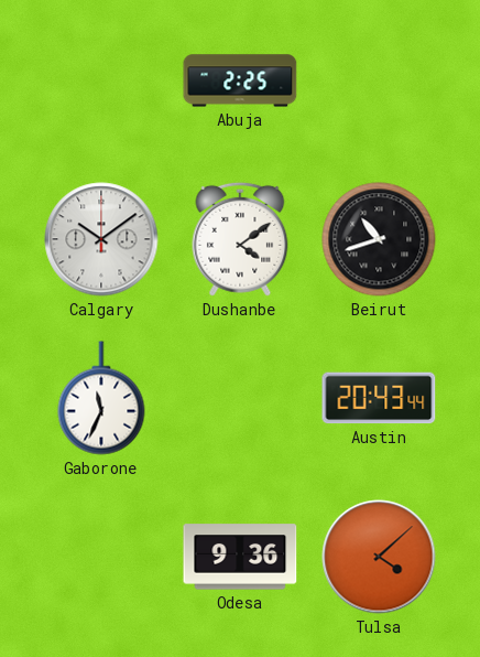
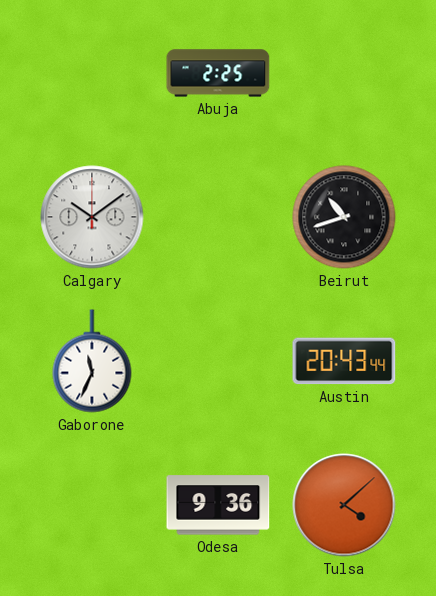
Dushanbe: 4:09 -> none (240, 239)
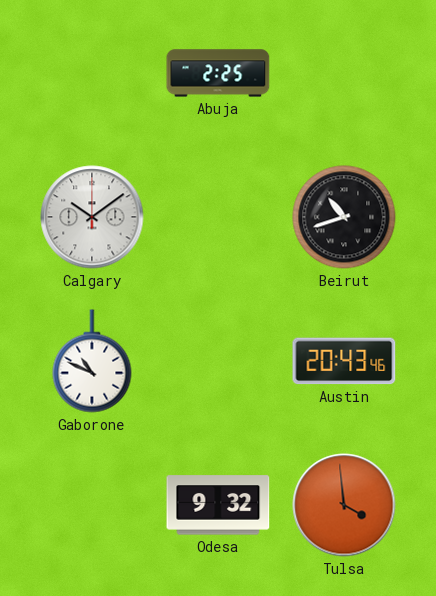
Gaborone: 11:34 -> 10:49 (92, 361)
Austin: 20:43:44 -> 20:43:46 (344, 361)
Odesa: 9:36 -> 9:32 (218, 505)
Tulsa: 4:08 -> 3:59 (344, 505)
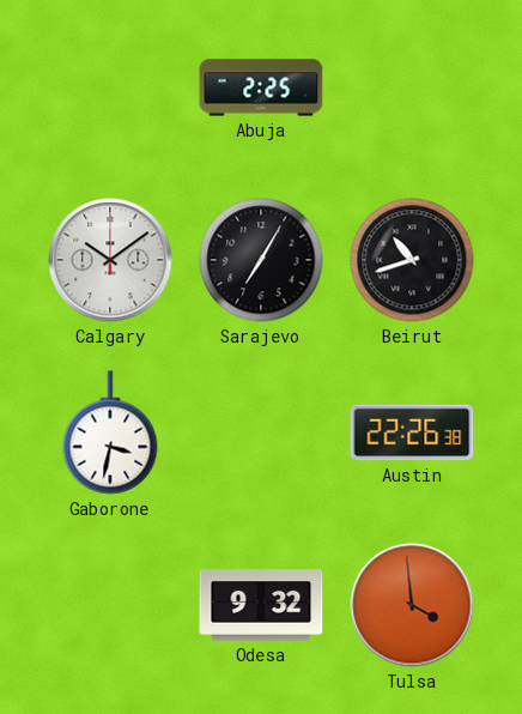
Sarajevo: none -> 7:05 (261, 260)
Gaborone: 10:49 -> 3:32 (110, 432)
Austin: 20:43 -> 22:26 (412, 432)
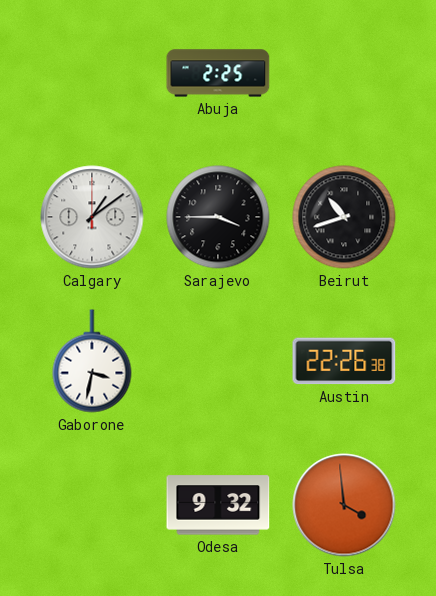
Calgary: 10:09 -> 1:09 (92, 217)
Sarajevo: 7:05 -> 3:45 (218, 217)
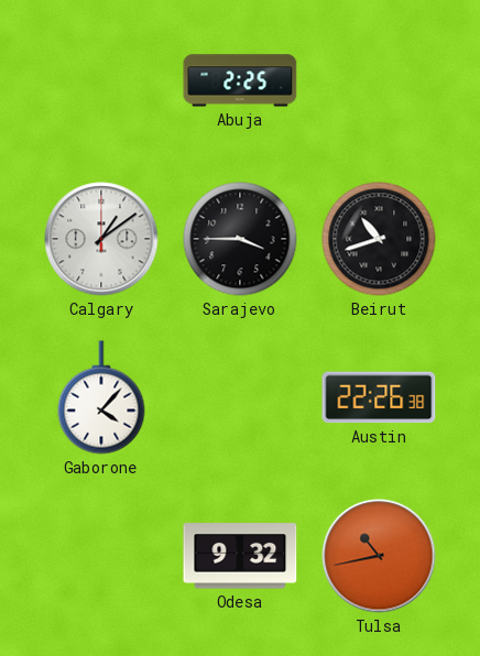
Gaborone: 3:32 -> 4:07 (101, 397)
Tulsa: 3:59 -> 10:43 (379, 556)
